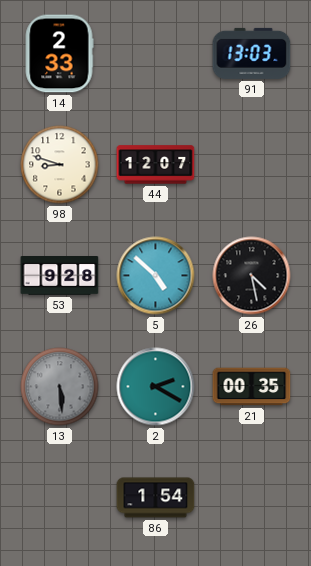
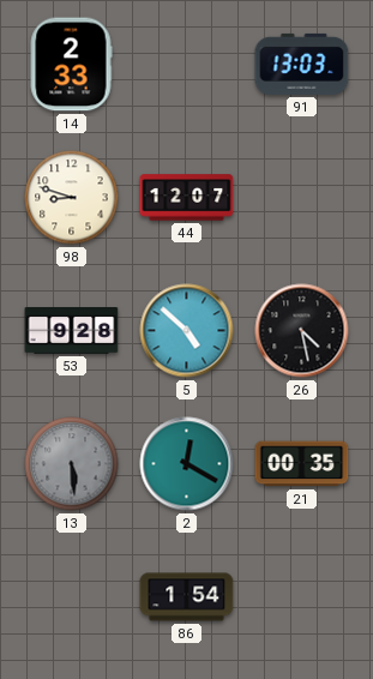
2: 2:20 -> 12:20 (187, 464)
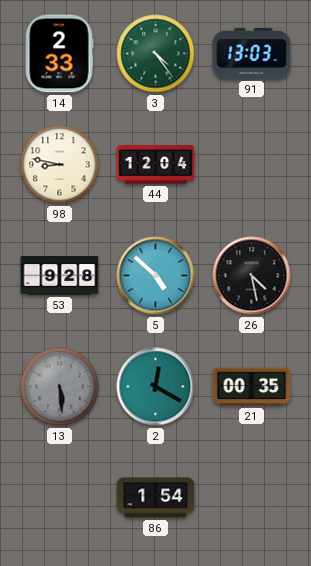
3: none -> 4:24 (156, 54)
98: 8:48 -> 8:47 (60, 165)
44: 12:07 -> 12:04 (156, 165)
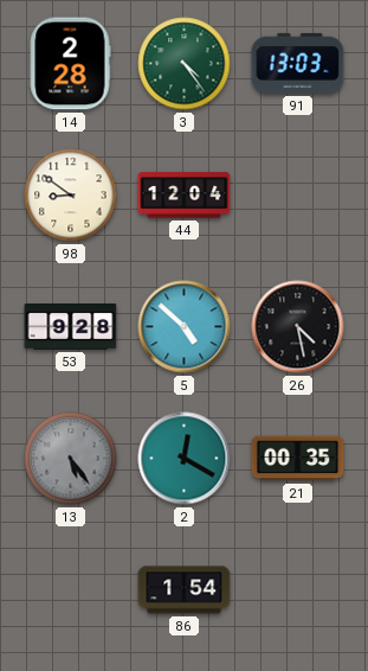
14: 2:33 -> 2:28 (70, 64)
98: 8:47 -> 8:51 (71, 196)
13: 5:29 -> 5:24 (71, 459)
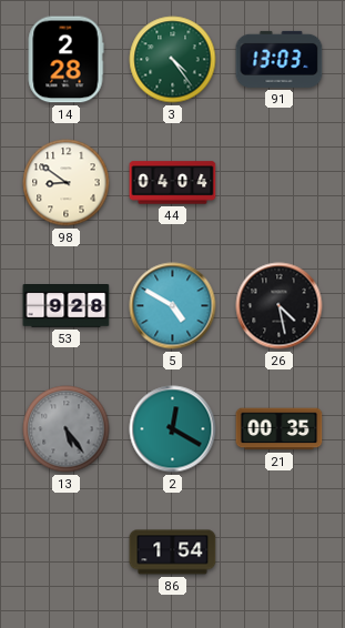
44: 12:04 -> 04:04 (173, 183)
5: 4:52 -> 4:50 (173, 306)
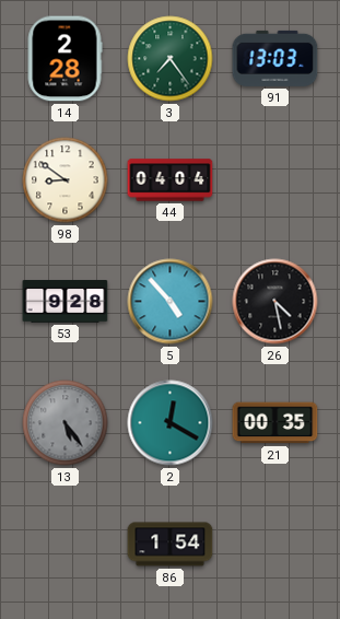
3: 4:24 -> 7:24 (171, 59)
5: 4:50 -> 4:53 (171, 302)
